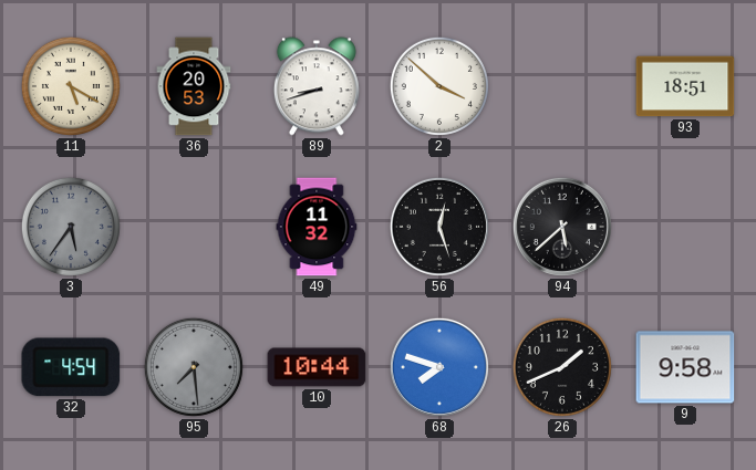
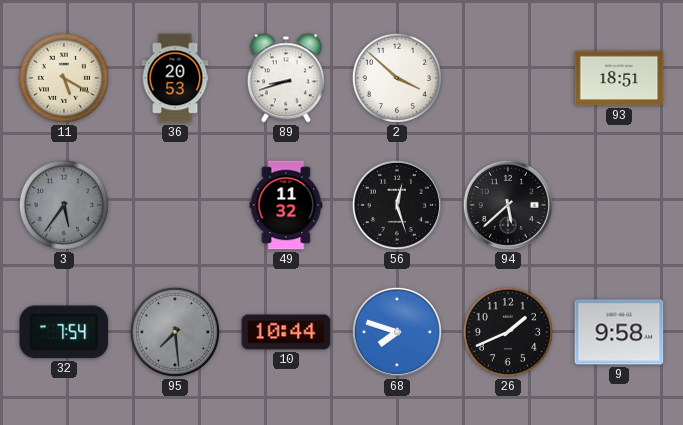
32: 4:54 -> 7:54 (64, 332)
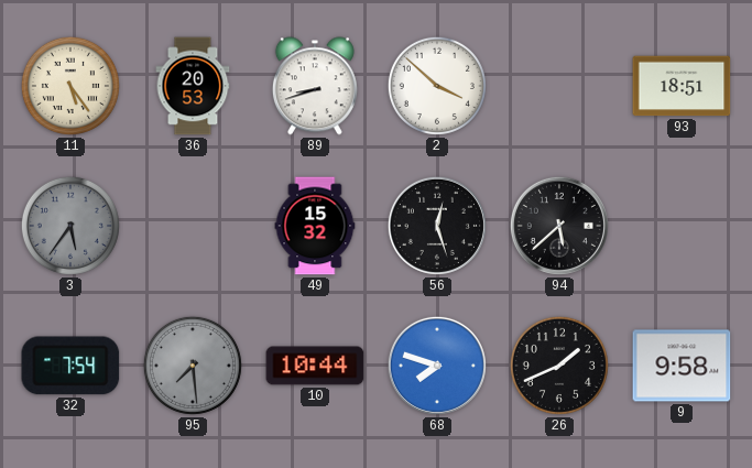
11: 5:20 -> 5:24 (70, 86)
49: 11:32 -> 15:32 (315, 226)
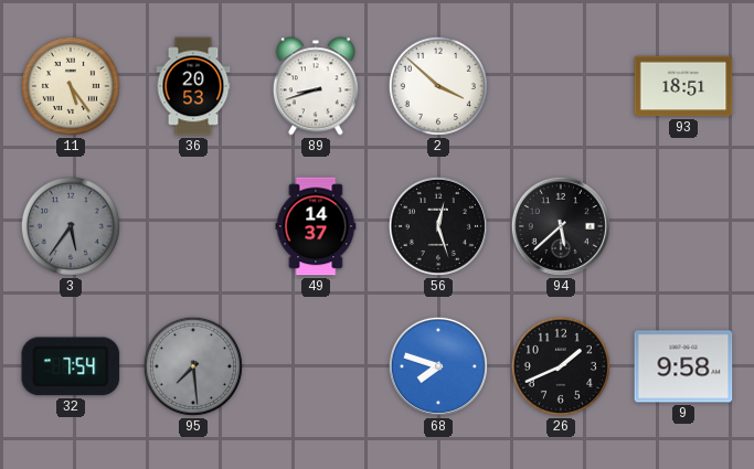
49: 15:32 -> 14:37 (316, 226)
10: 10:44 -> none (315, 366)
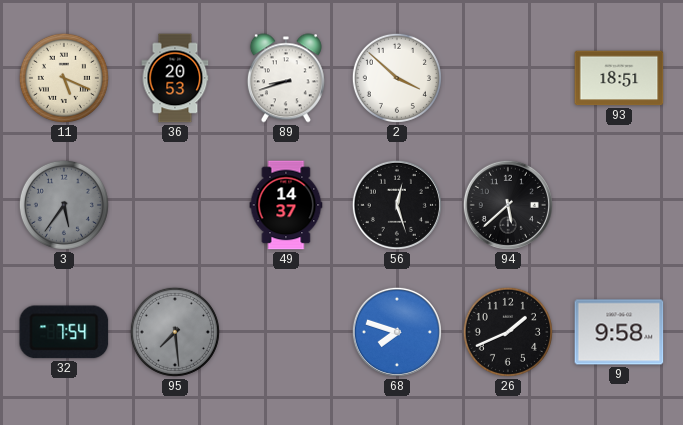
11: 5:24 -> 5:19 (64, 78)
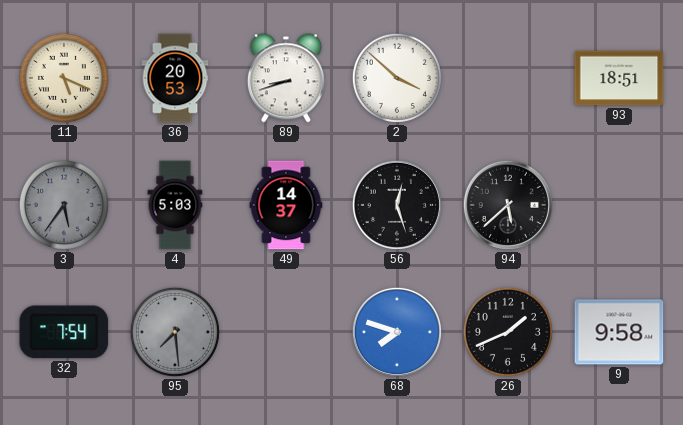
4: none -> 5:03 (175, 205)
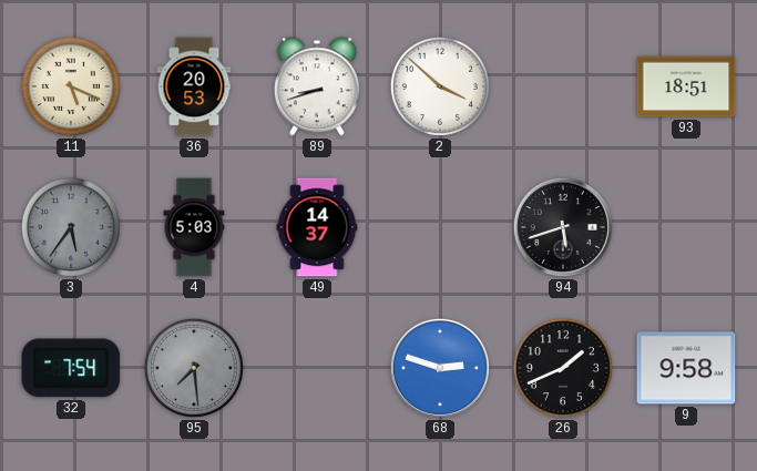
56: 12:27 -> none (397, 205)
94: 5:38 -> 5:42 (563, 227)
68: 7:48 -> 2:48 (440, 368)
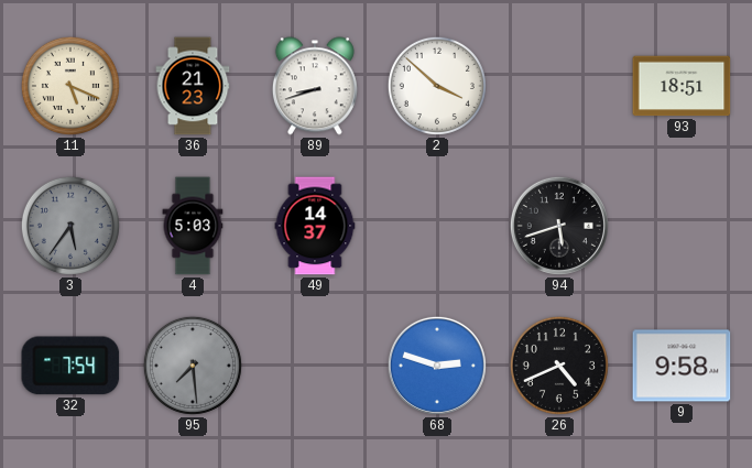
36: 20:53 -> 21:23 (193, 86)
26: 1:41 -> 4:41 (559, 366)
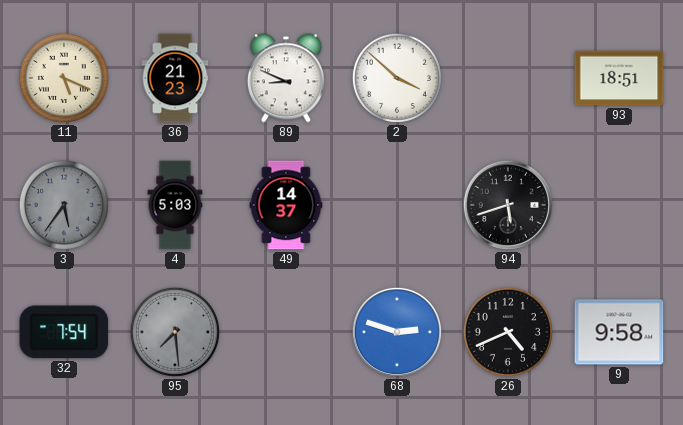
89: 8:42 -> 8:49 (286, 78)
